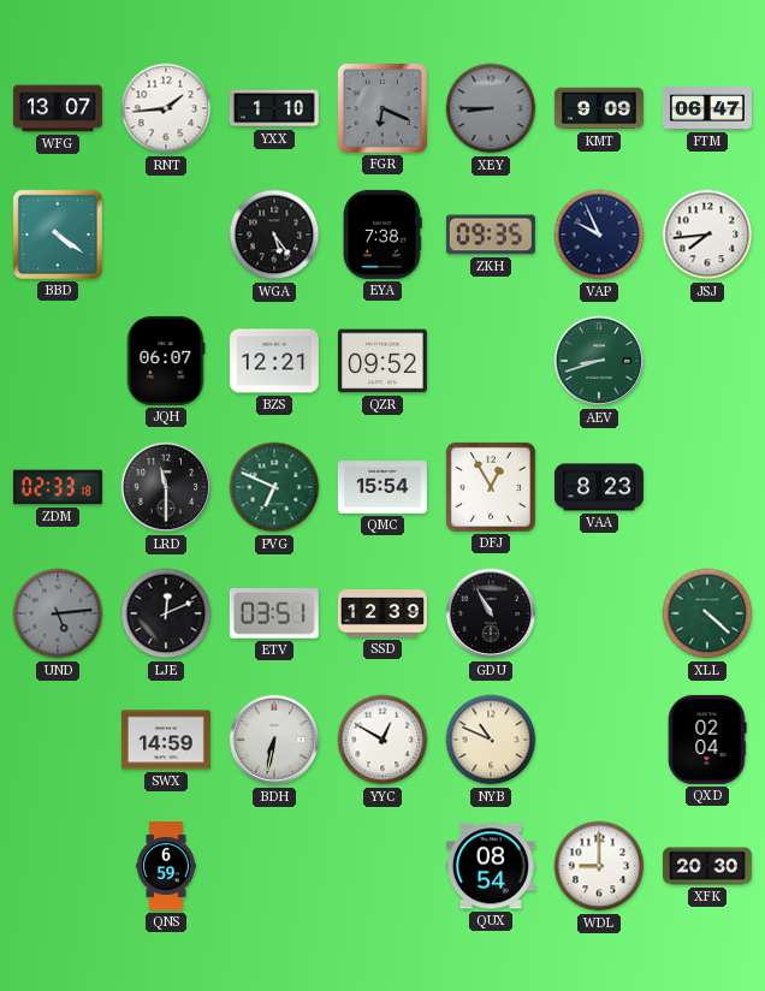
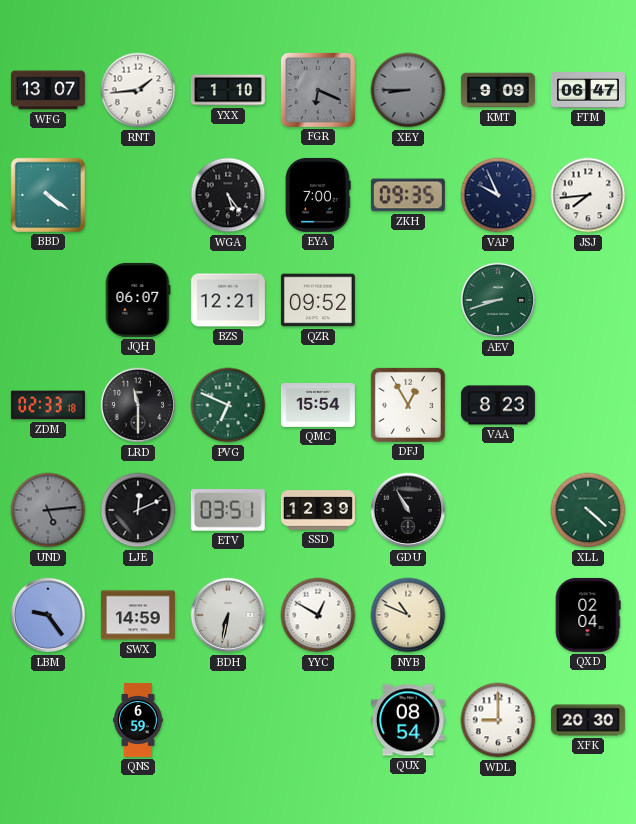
EYA: 7:38 -> 7:00 (318, 195)
LBM: none -> 9:24 (48, 615)
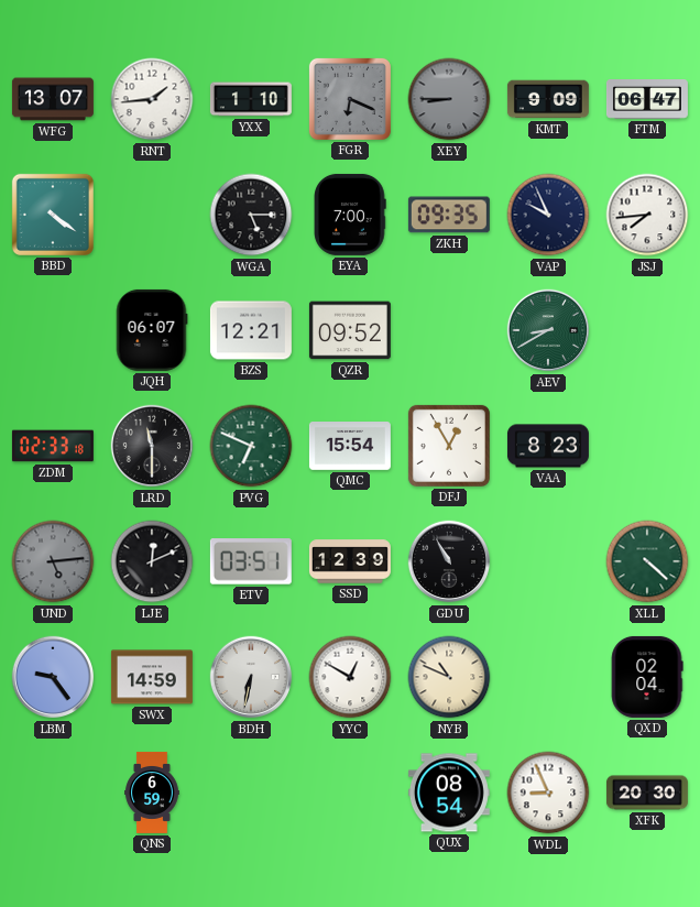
WGA: 5:24 -> 5:15 (251, 215)
AEV: 8:42 -> 8:40 (548, 330)
WDL: 9:00 -> 8:56 (548, 793)
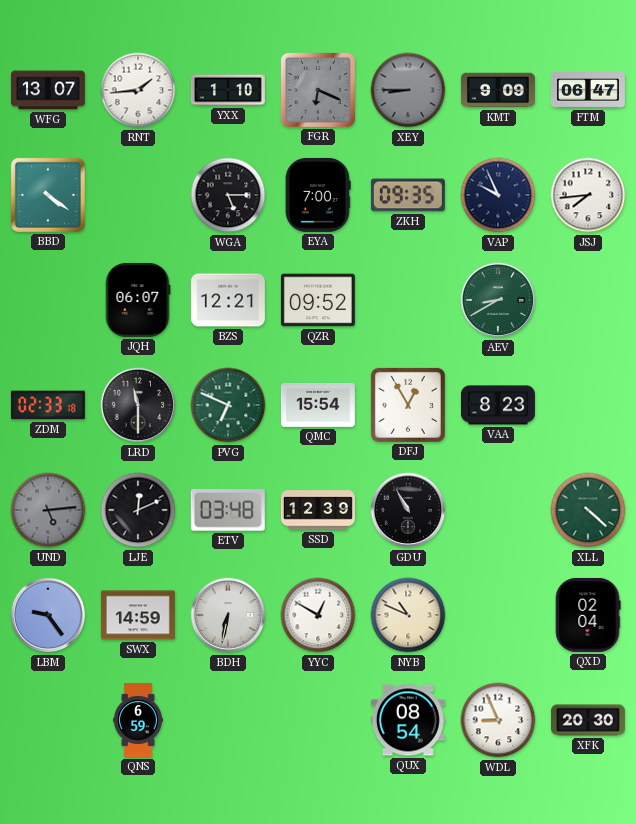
ETV: 03:51 -> 03:48 (228, 510)
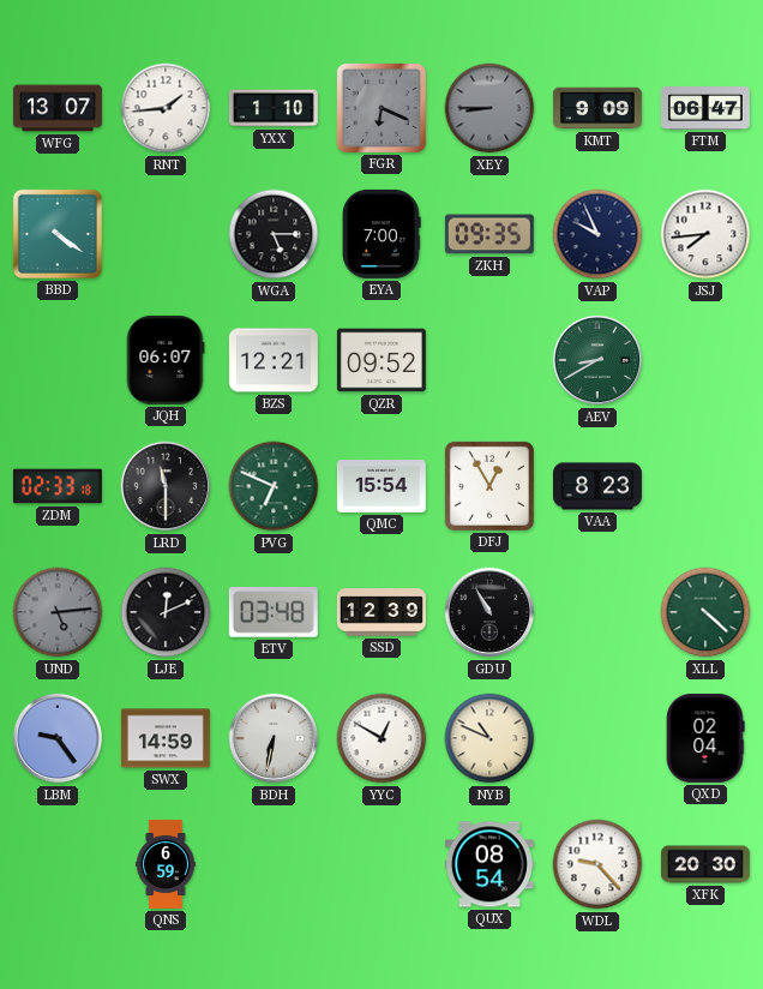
WDL: 8:56 -> 9:23 (597, 864)
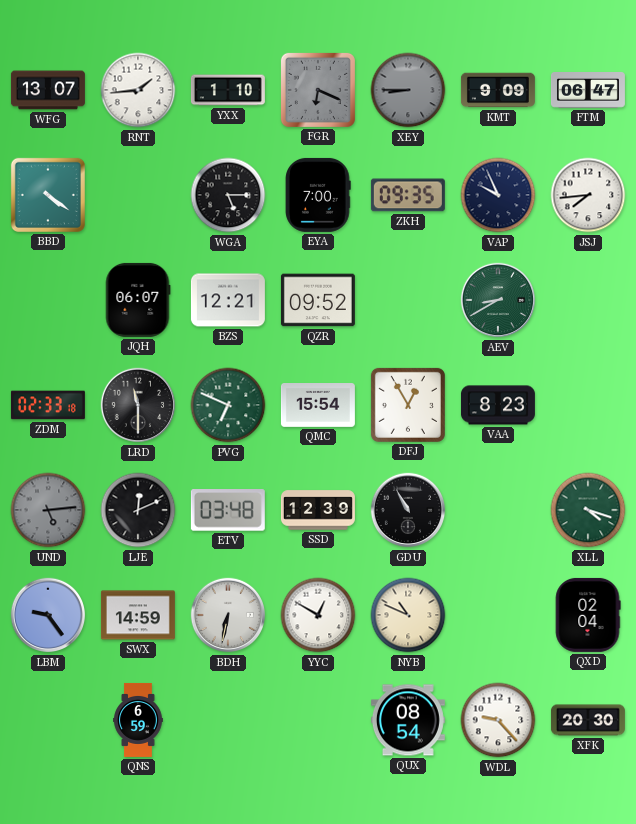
XLL: 4:22 -> 4:18 (588, 510)
